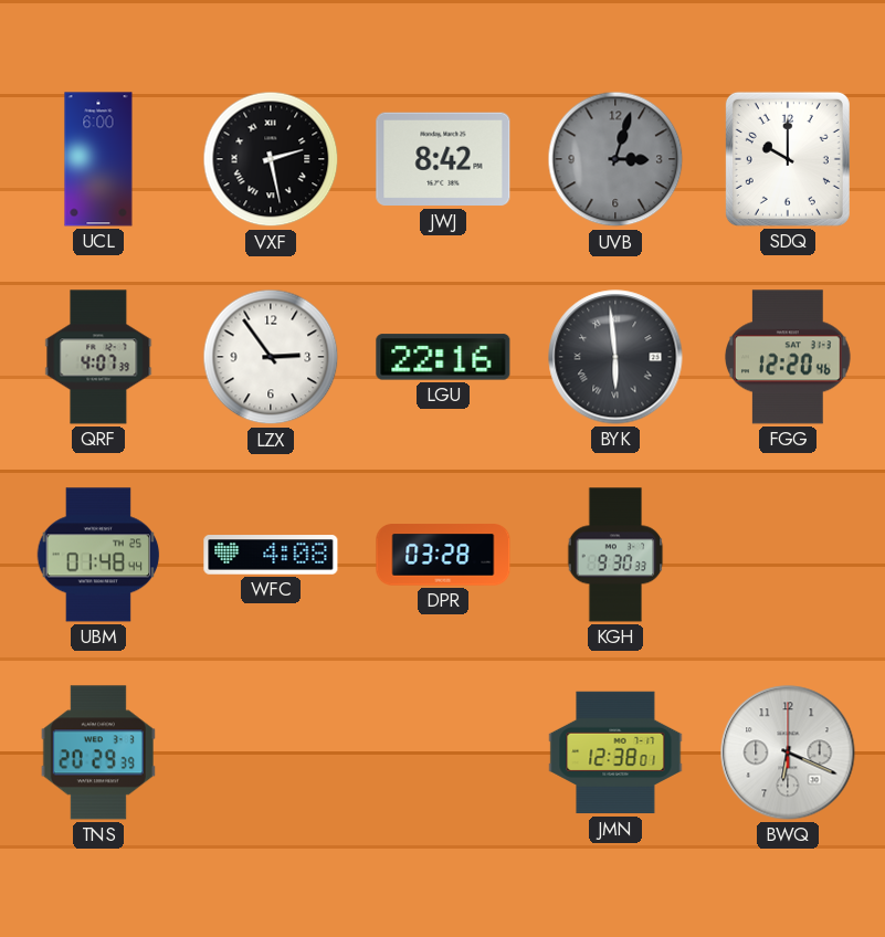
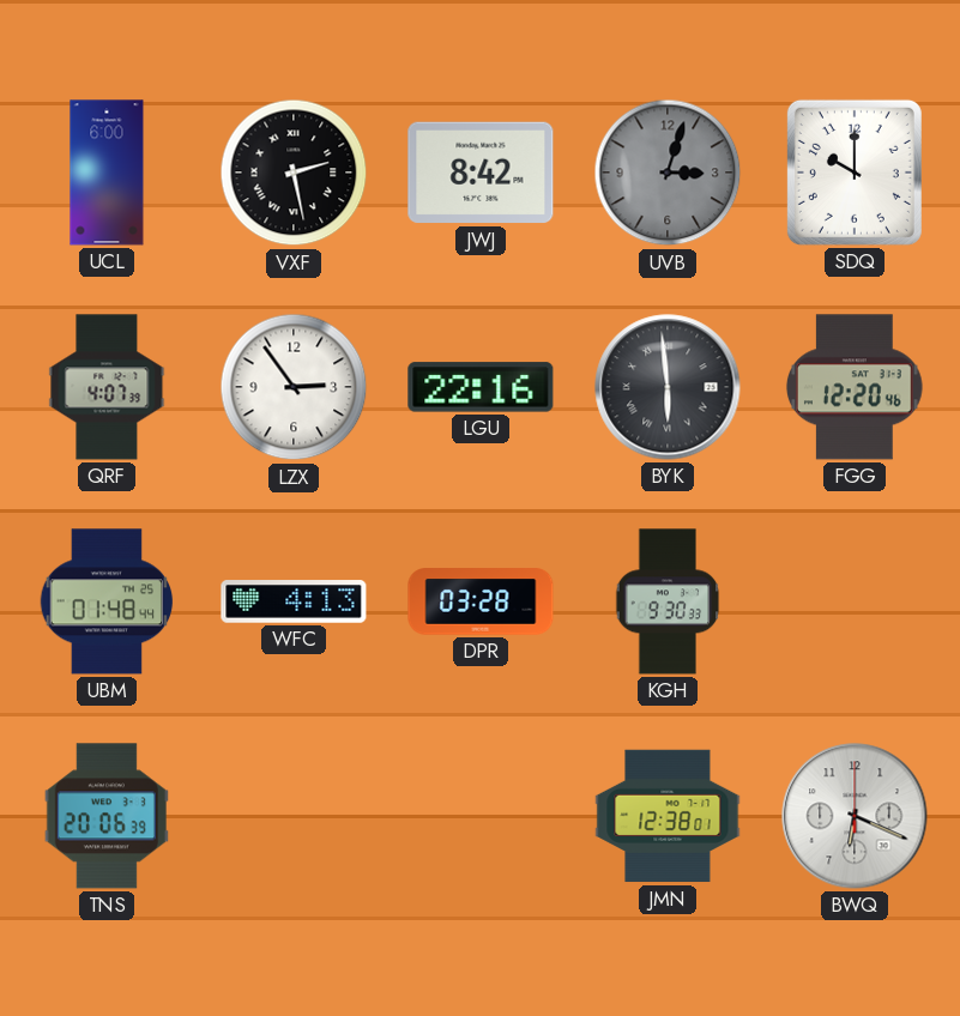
WFC: 4:08 -> 4:13 (294, 601)
TNS: 20:29 -> 20:06 (107, 816)
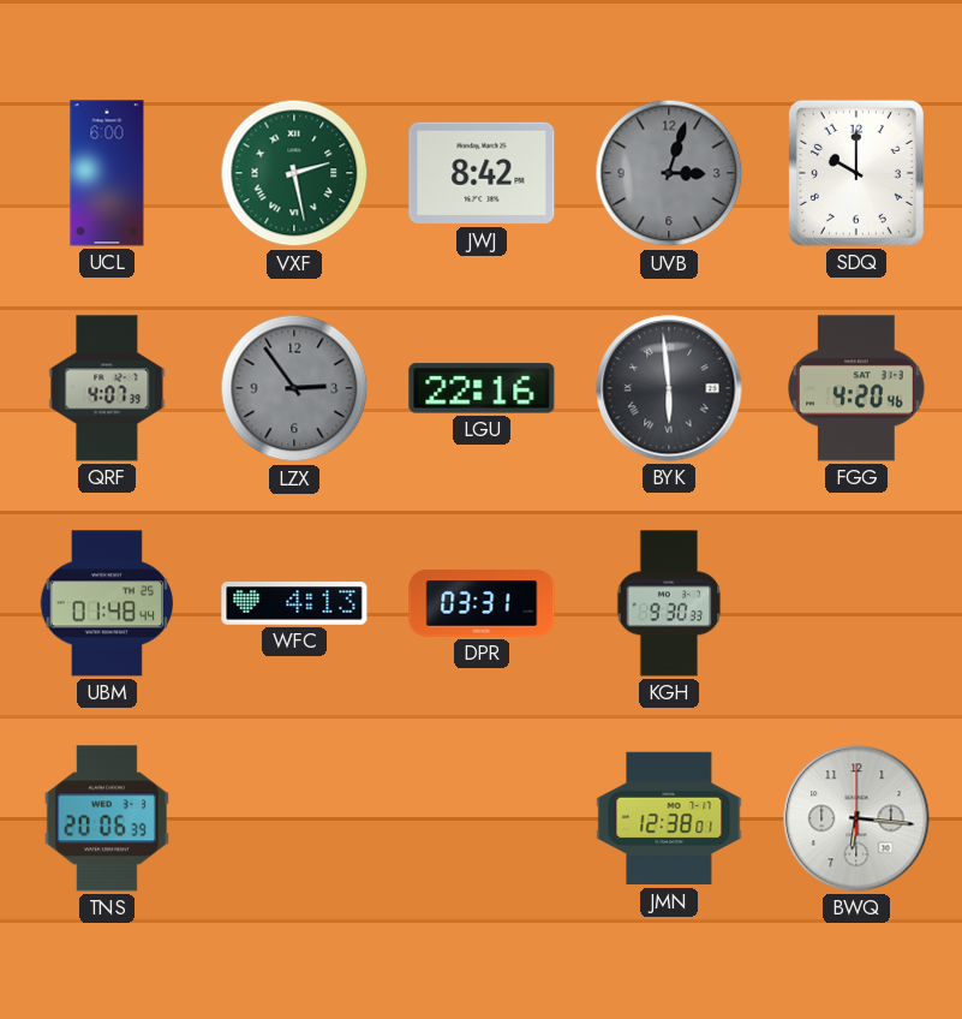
VXF dial: black -> green (294, 173)
LZX dial: white -> grey (294, 388)
FGG: 12:20 -> 4:20 (856, 388)
DPR: 03:28 -> 03:31 (482, 603)
BWQ: 6:19 -> 6:16 (856, 818)
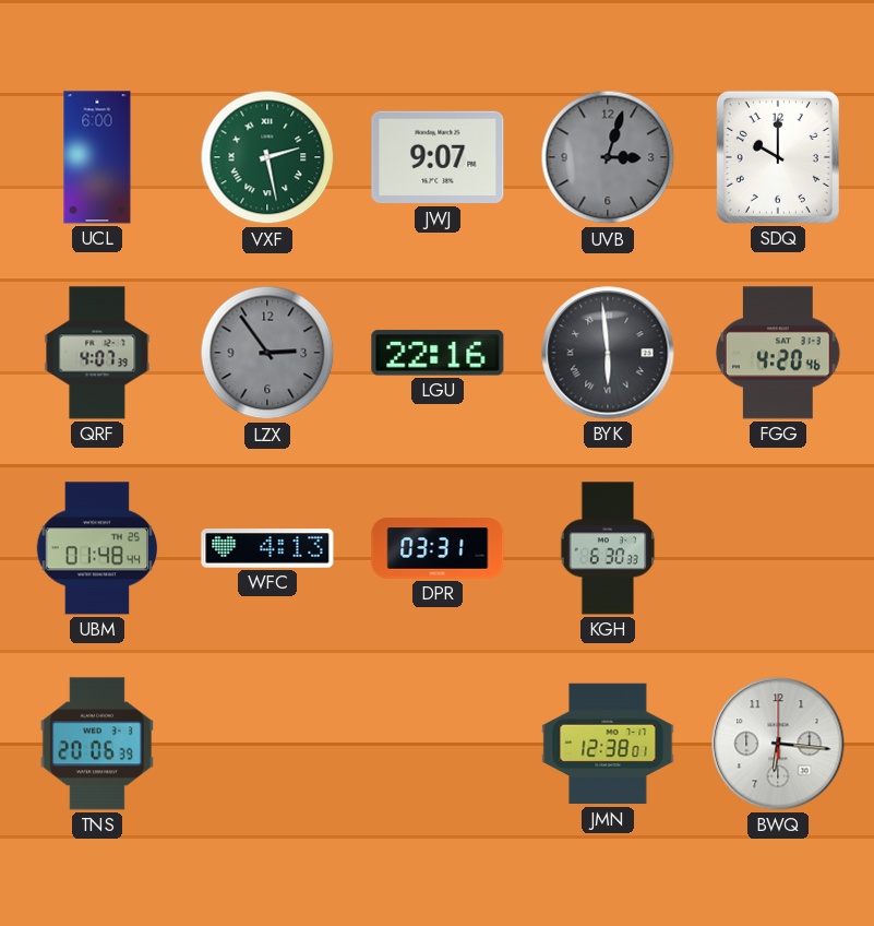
JWJ: 8:42 -> 9:07 (438, 157)
KGH: 9:30 -> 6:30 (608, 548)
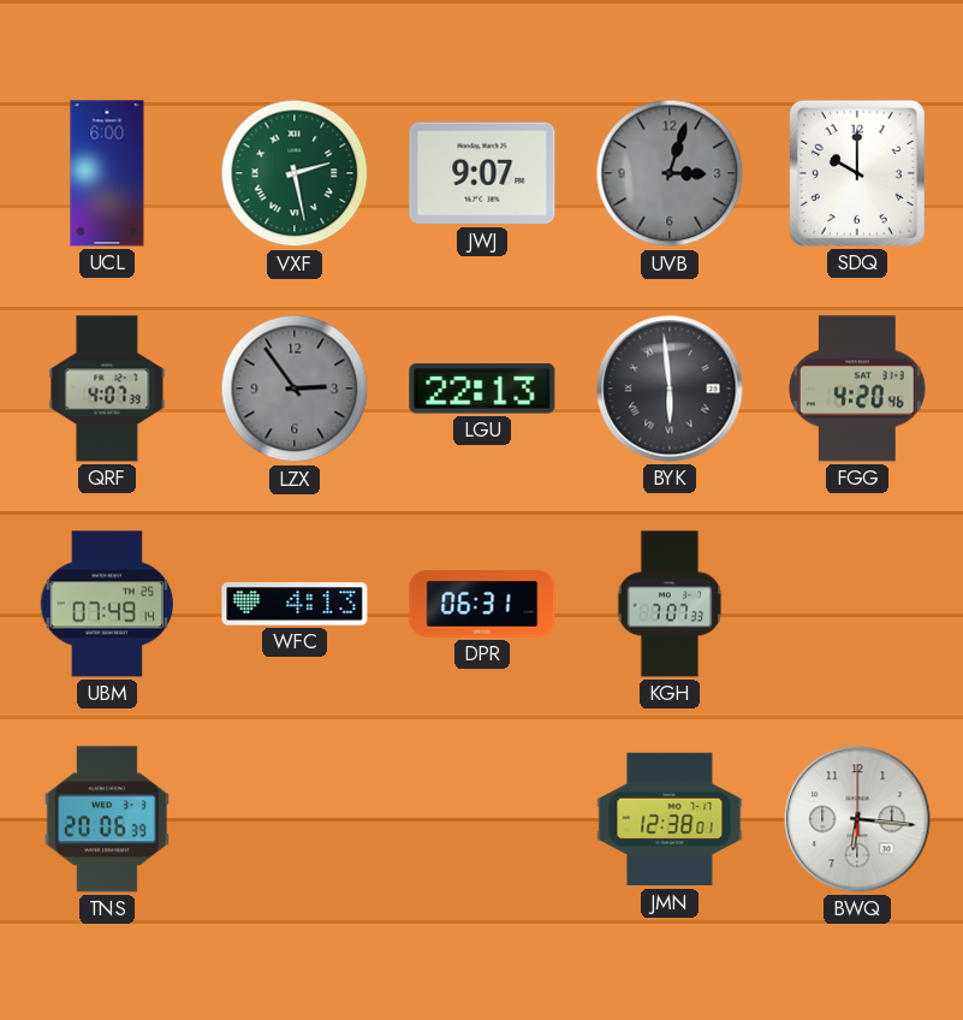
LGU: 22:16 -> 22:13 (482, 389)
UBM: 01:48 -> 07:49 (107, 604)
DPR: 03:31 -> 06:31 (482, 604)
KGH: 6:30 -> 7:07 (670, 604)
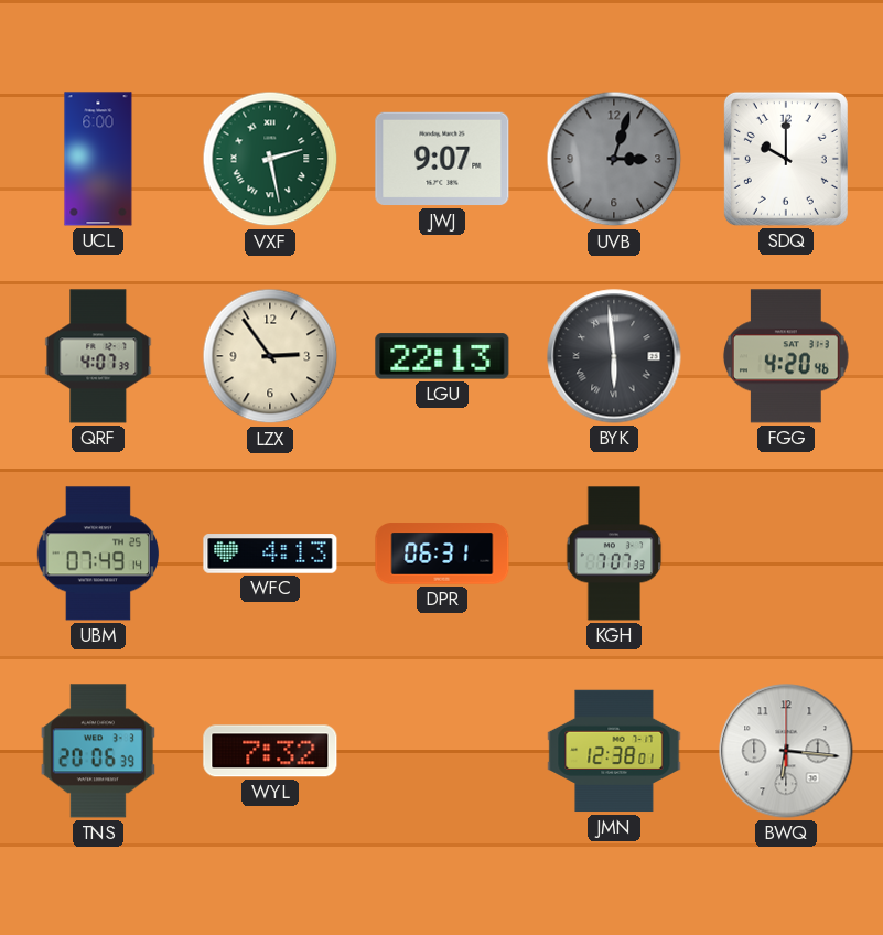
LZX dial: grey -> cream (270, 356)
WYL: none -> 7:32 (270, 751)
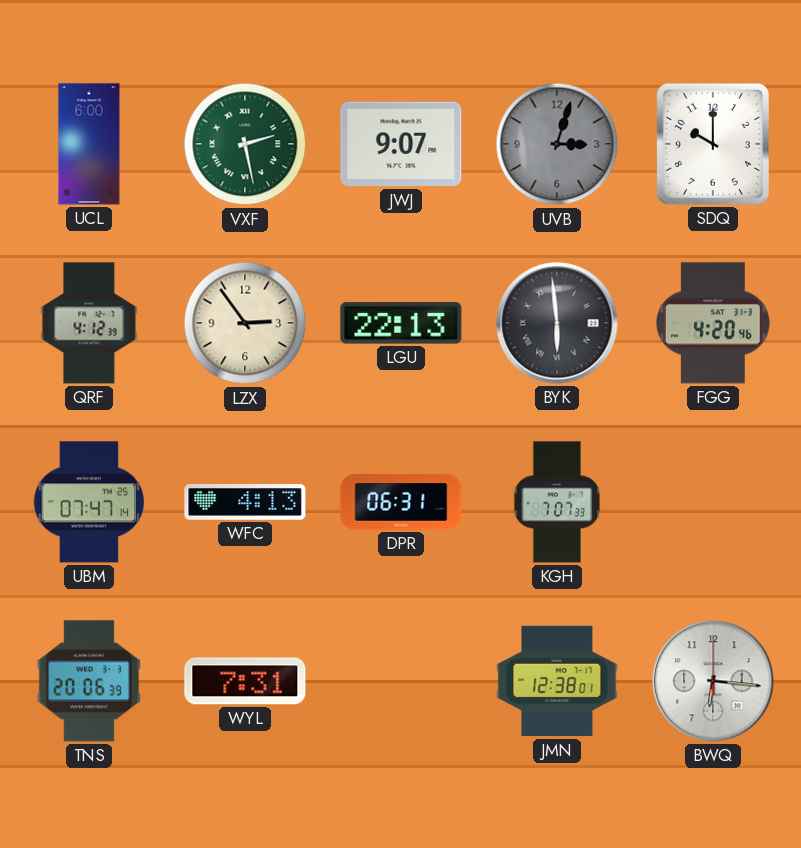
QRF: 4:07 -> 4:12 (89, 323)
UBM: 07:49 -> 07:47 (89, 502)
WYL: 7:32 -> 7:31 (245, 681)
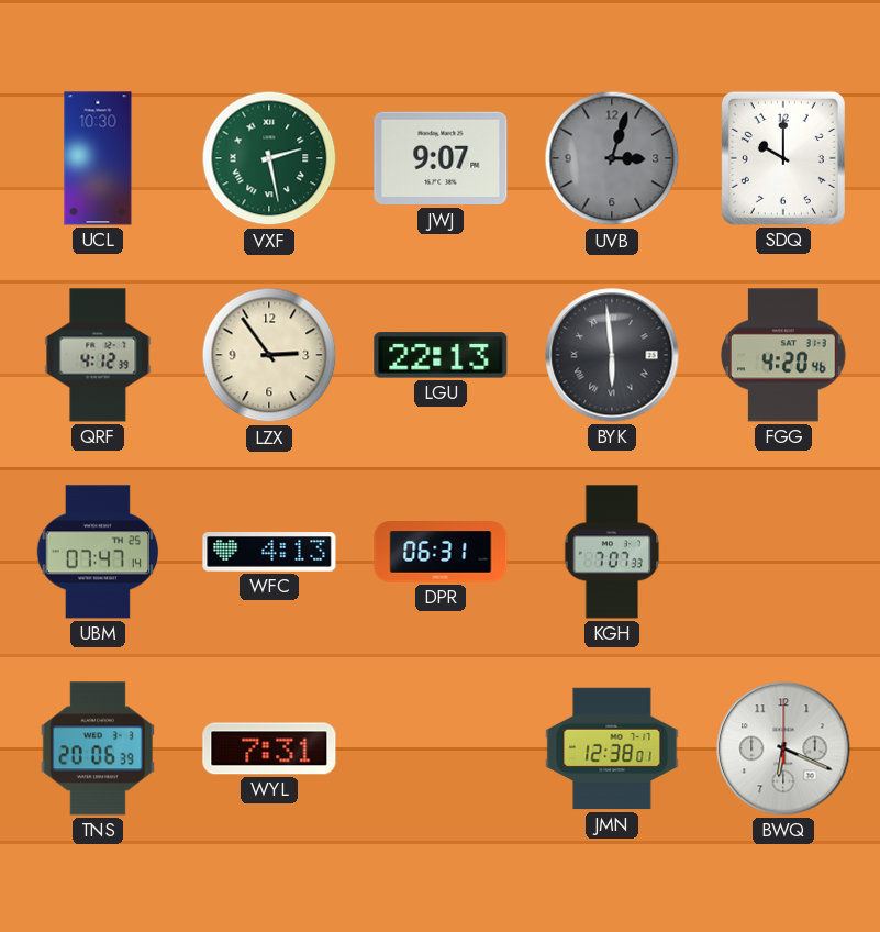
UCL: 6:00 -> 10:30 (98, 158)
BWQ: 6:16 -> 6:19 (783, 748)
